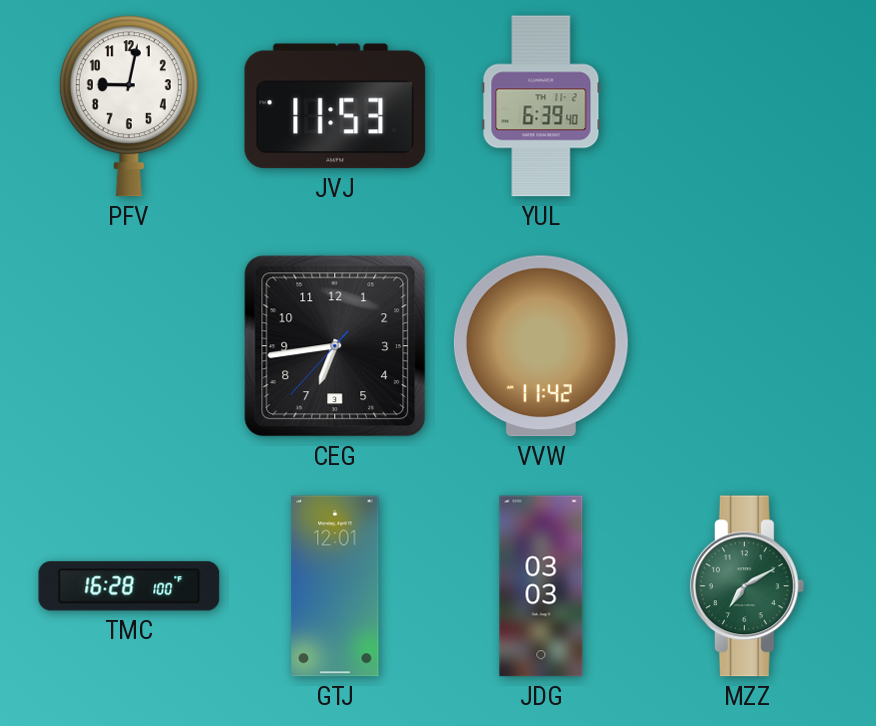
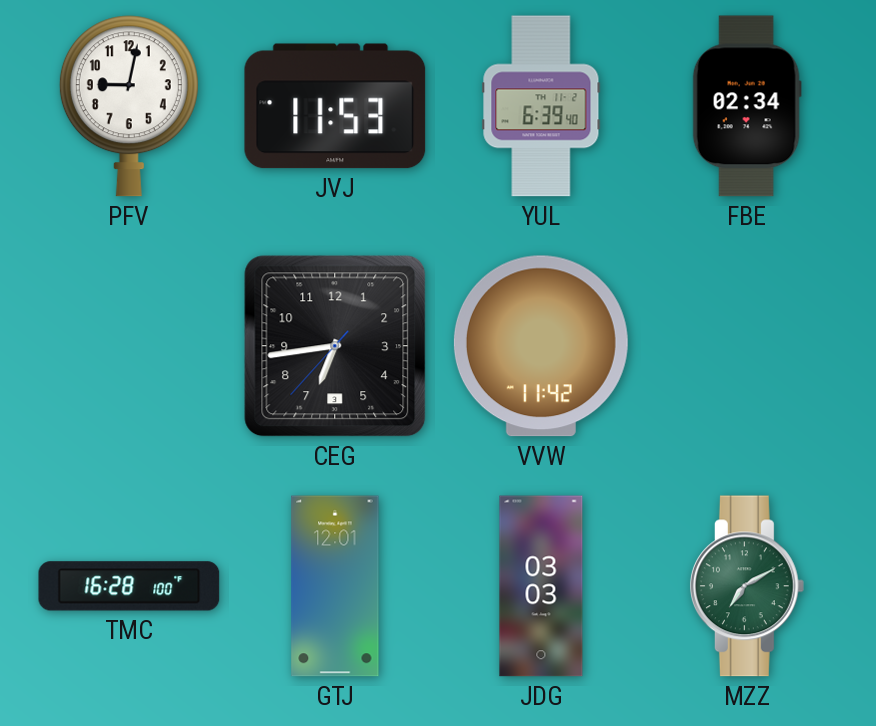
FBE: none -> 02:34 (747, 106)
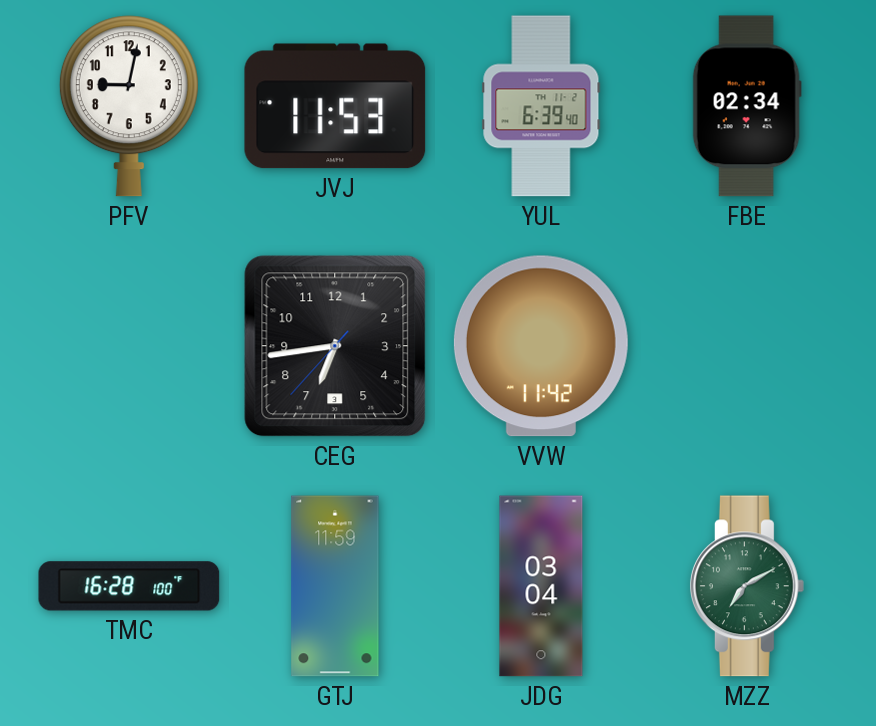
GTJ: 12:01 -> 11:59 (335, 586)
JDG: 03:03 -> 03:04 (541, 586)
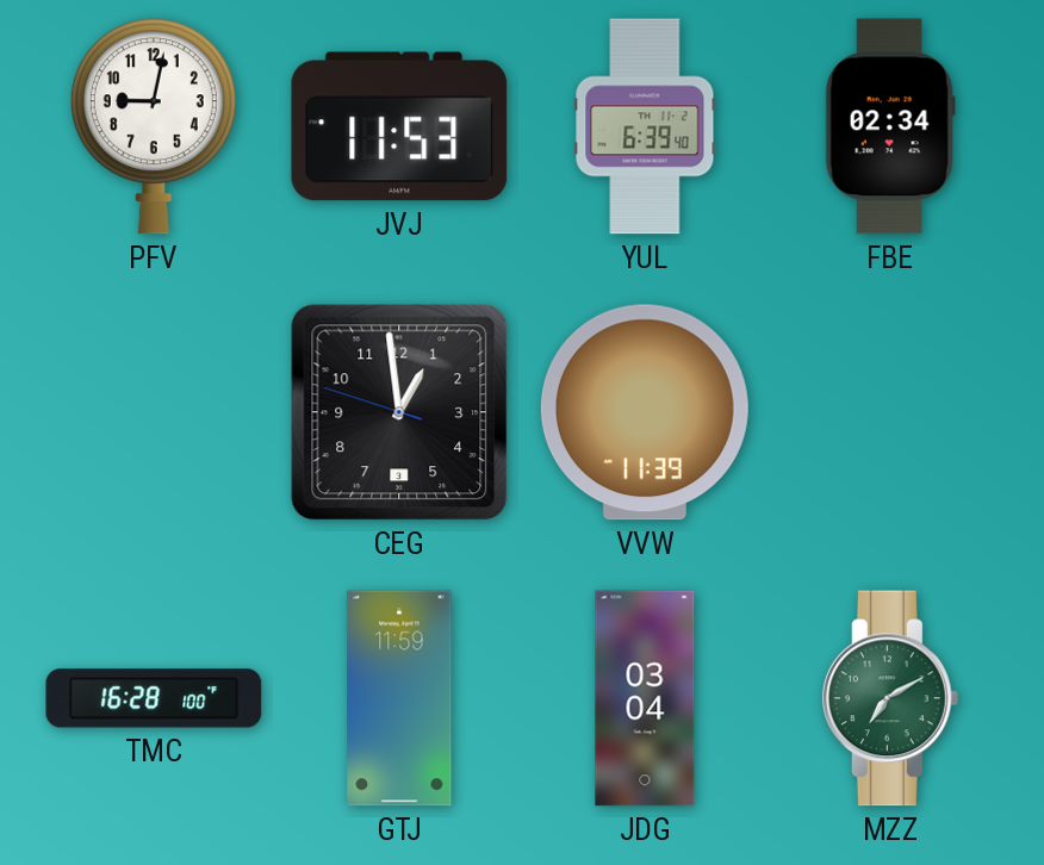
CEG: 6:43 -> 12:58 (399, 412)
VVW: 11:42 -> 11:39 (645, 412)
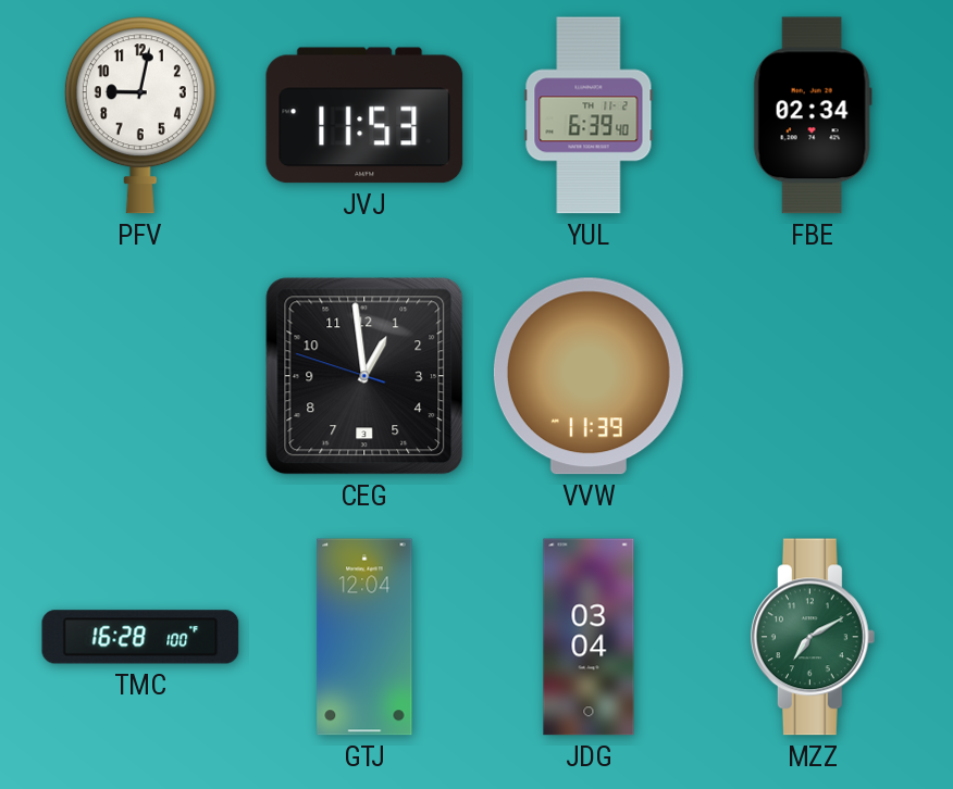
GTJ: 11:59 -> 12:04 (364, 637)
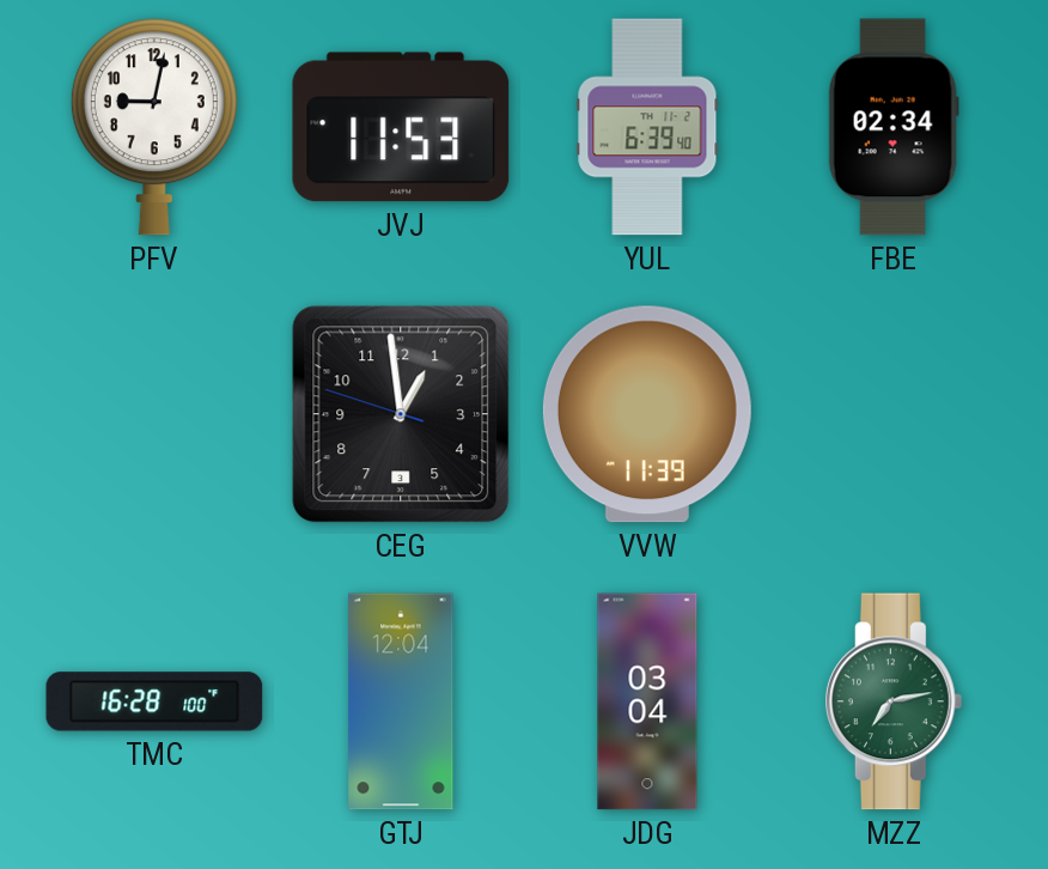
MZZ: 7:10 -> 7:13 (894, 701)
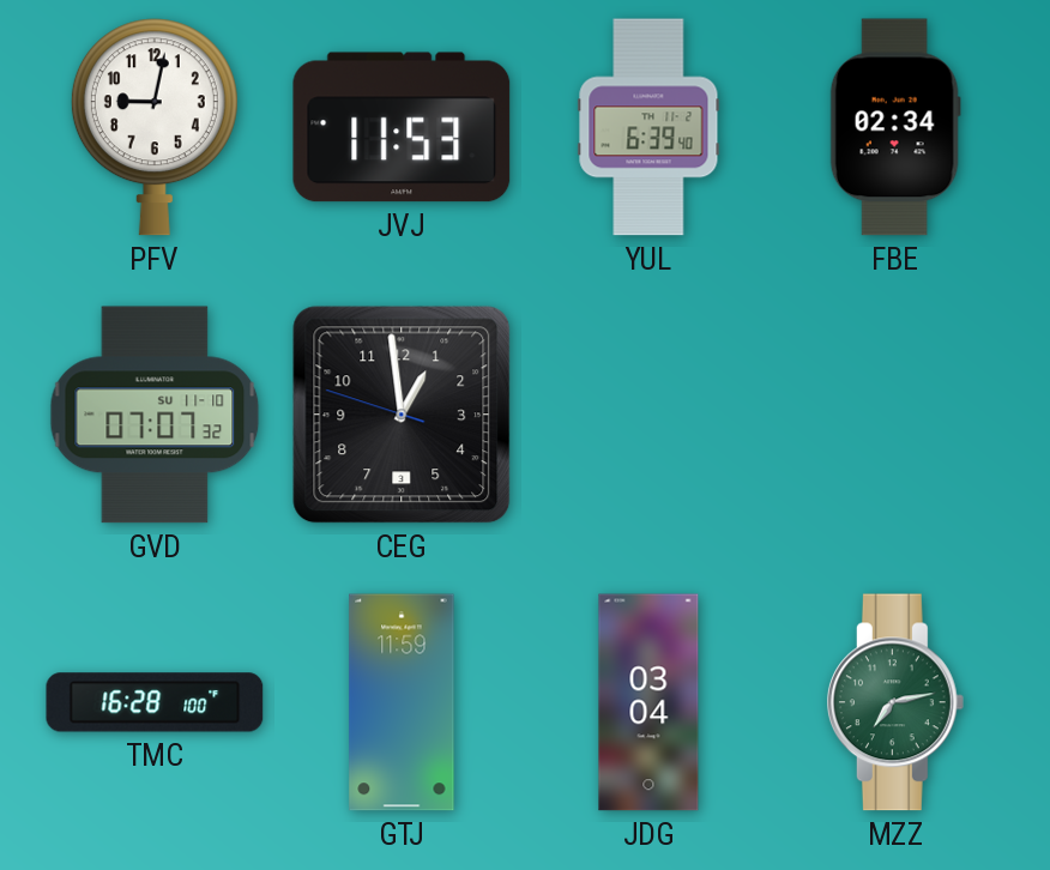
GVD: none -> 07:07 (155, 415)
VVW: 11:39 -> none (647, 414)
GTJ: 12:04 -> 11:59 (402, 702)
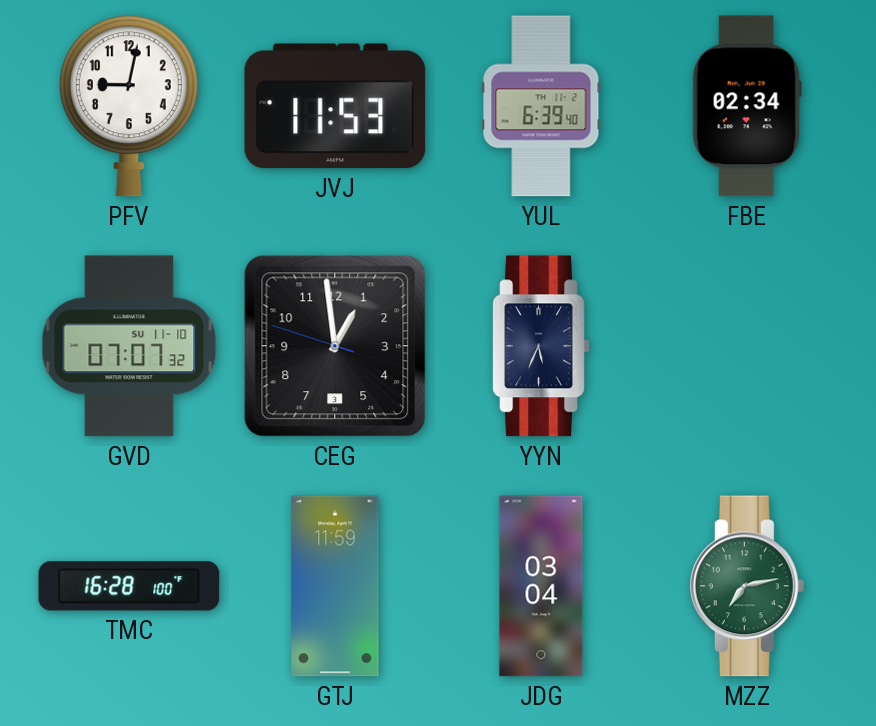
YYN: none -> 5:34 (541, 346)
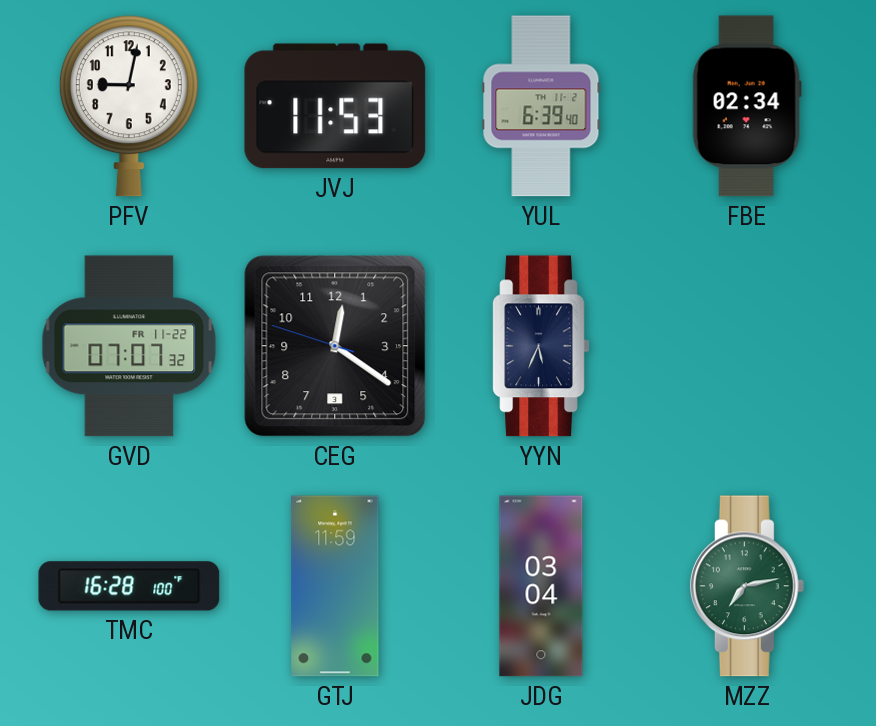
GVD date: SU 11-10 -> FR 11-22 (129, 346)
CEG: 12:58 -> 12:20 (335, 346)
